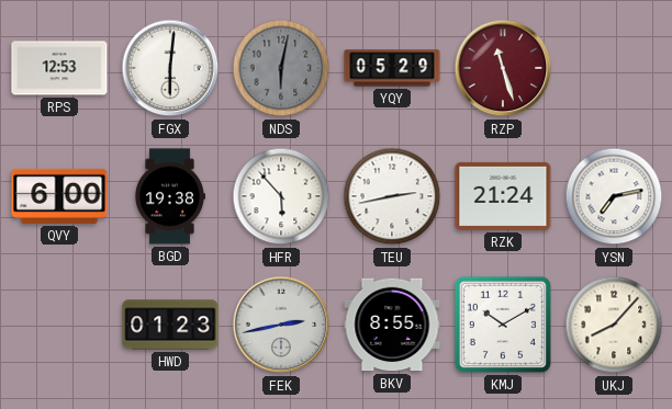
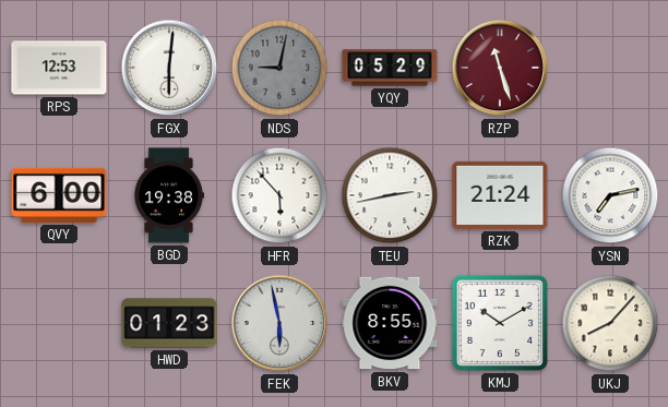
NDS: 6:02 -> 9:02 (279, 68)
FEK: 2:43 -> 5:58 (279, 323)
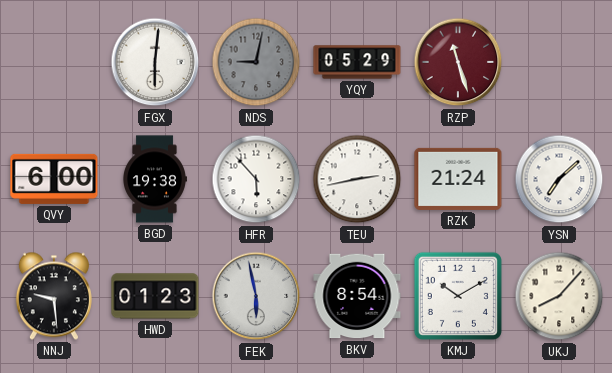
RPS: 12:53 -> none (59, 68)
YSN: 7:13 -> 7:08 (559, 179)
NNJ: none -> 9:29 (54, 296)
BKV: 8:55 -> 8:54 (357, 296)
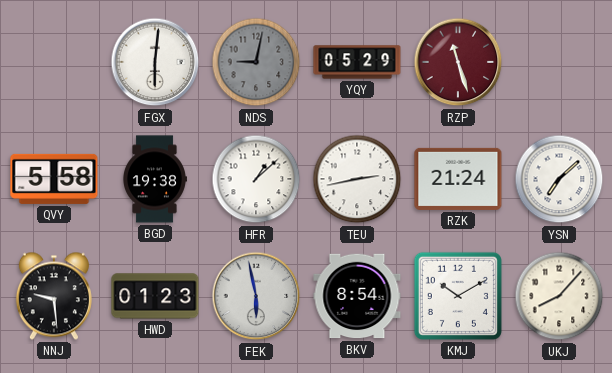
QVY: 6:00 -> 5:58 (54, 179)
HFR: 5:53 -> 1:08 (256, 179)
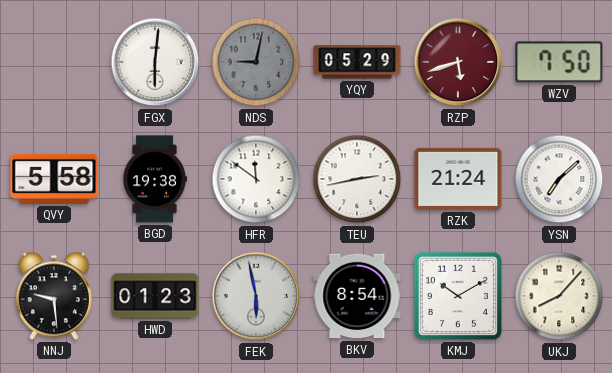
RZP: 11:27 -> 5:42 (458, 62)
WZV: none -> 7:50 (559, 62)
HFR: 1:08 -> 11:51 (256, 179)
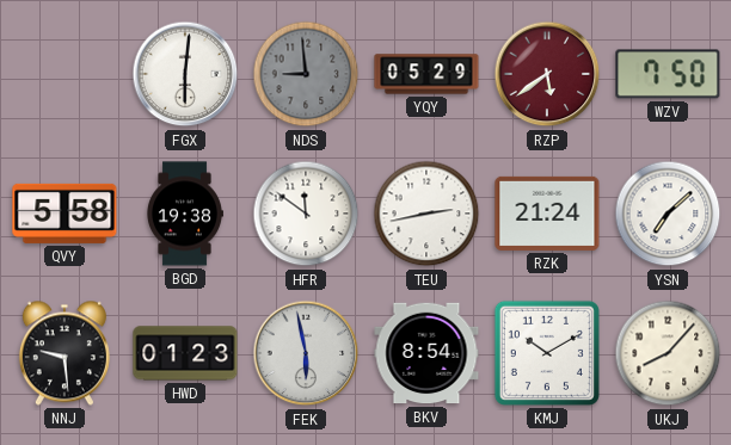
NDS: 9:02 -> 8:59 (306, 74)
RZP: 5:42 -> 5:39 (547, 74)
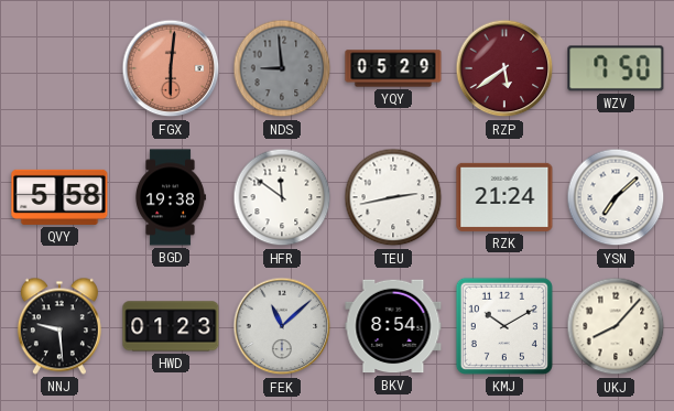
FGX dial: white -> salmon (171, 68)
FEK: 5:58 -> 11:08 (282, 326)
